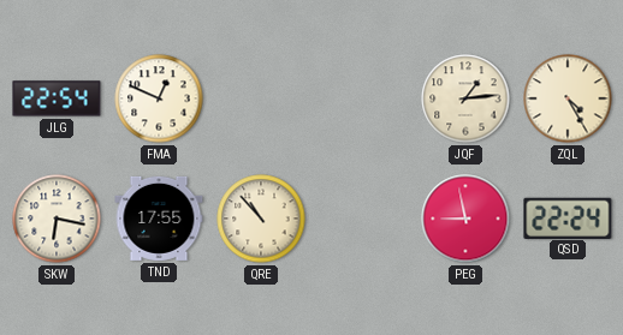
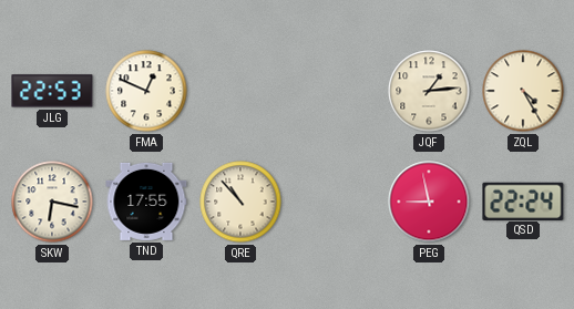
JLG: 22:54 -> 22:53 (52, 91)
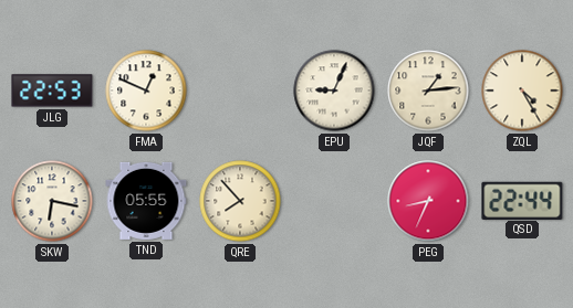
EPU: none -> 9:04 (334, 91)
TND: 17:55 -> 05:55 (146, 201)
QRE: 10:53 -> 7:53 (240, 201)
PEG: 8:58 -> 8:34 (428, 201)
QSD: 22:24 -> 22:44 (522, 200)
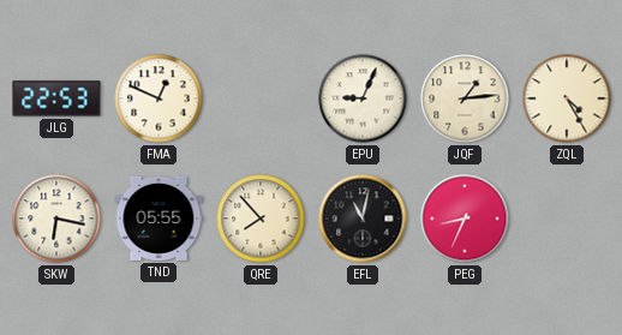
EFL: none -> 11:02 (363, 219)
QSD: 22:44 -> none (522, 200)
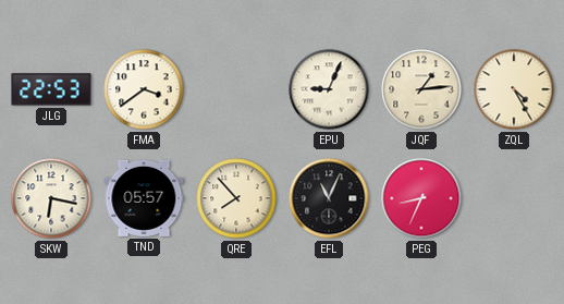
FMA: 12:49 -> 3:39 (144, 89)
TND: 05:55 -> 05:57 (144, 198)
EFL: 11:02 -> 11:04 (329, 198)
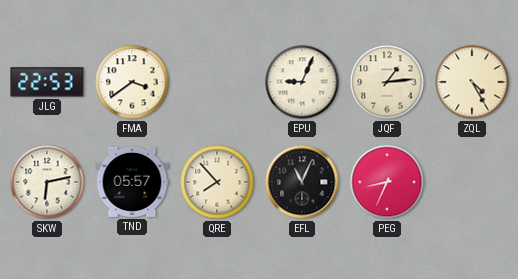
SKW: 6:17 -> 6:13 (47, 182)
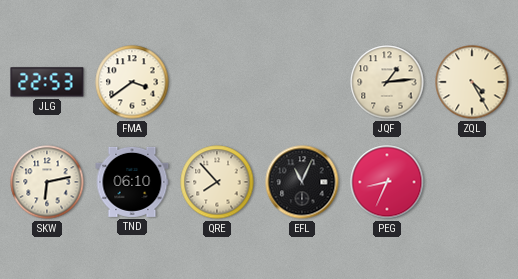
EPU: 9:04 -> none (302, 82)
TND: 05:57 -> 06:10 (132, 182)
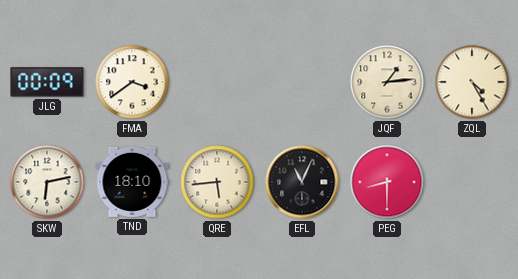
JLG: 22:53 -> 00:09 (47, 82)
TND: 06:10 -> 18:10 (132, 182)
QRE: 7:53 -> 5:44 (217, 182)
PEG: 8:34 -> 8:30 (387, 182)
